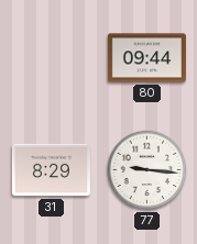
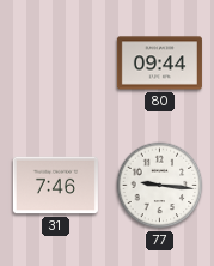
31: 8:29 -> 7:46 (55, 186)
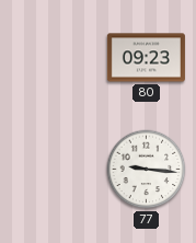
80: 09:44 -> 09:23 (146, 58)
31: 7:46 -> none (55, 186)
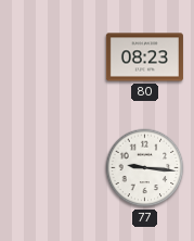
80: 09:23 -> 08:23 (144, 58)
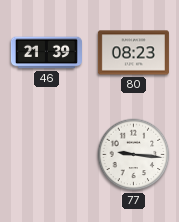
46: none -> 21:39 (46, 53)
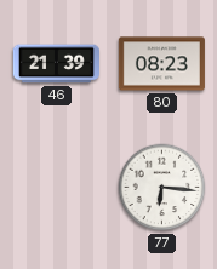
77: 9:16 -> 6:16 (162, 188)
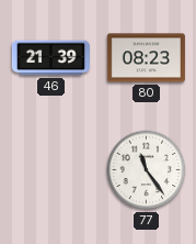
77: 6:16 -> 11:24 (147, 170)
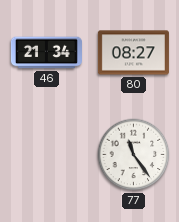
46: 21:39 -> 21:34 (46, 53)
80: 08:23 -> 08:27 (133, 53)
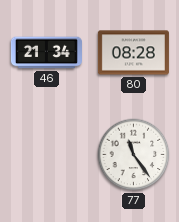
80: 08:27 -> 08:28 (133, 53)
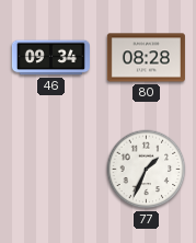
46: 21:34 -> 09:34 (50, 58)
77: 11:24 -> 1:34 (147, 170)
